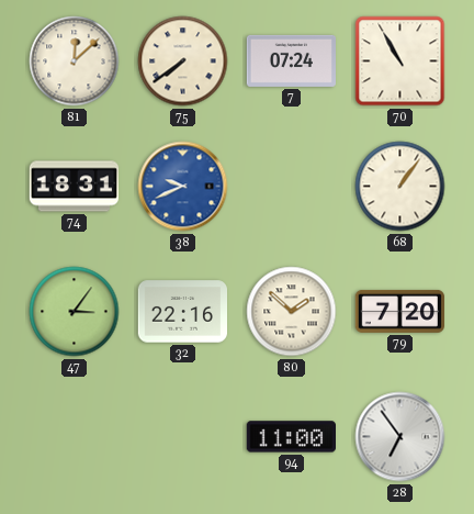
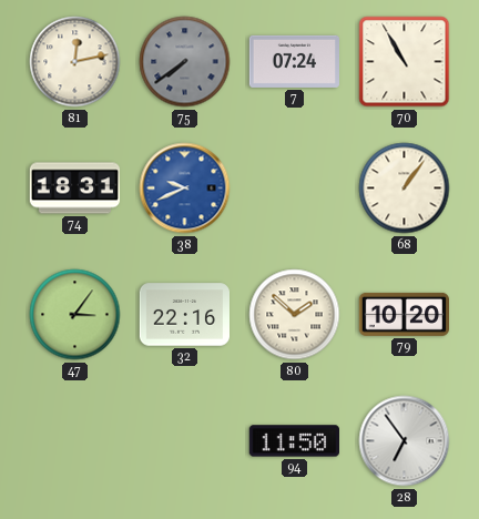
81: 12:08 -> 12:13 (75, 62)
75 dial: cream -> grey (185, 62)
79: 7:20 -> 10:20 (404, 314)
94: 11:00 -> 11:50 (294, 441)
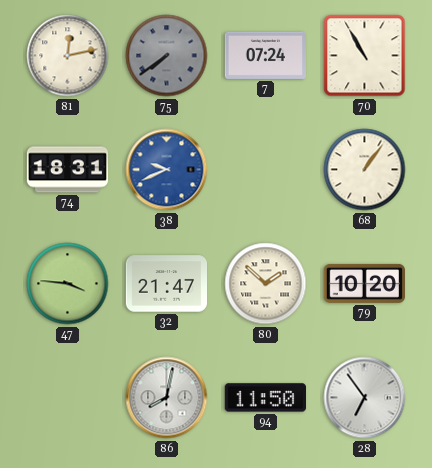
47: 3:06 -> 3:46 (68, 284)
32: 22:16 -> 21:47 (167, 284)
86: none -> 8:02 (167, 398)
